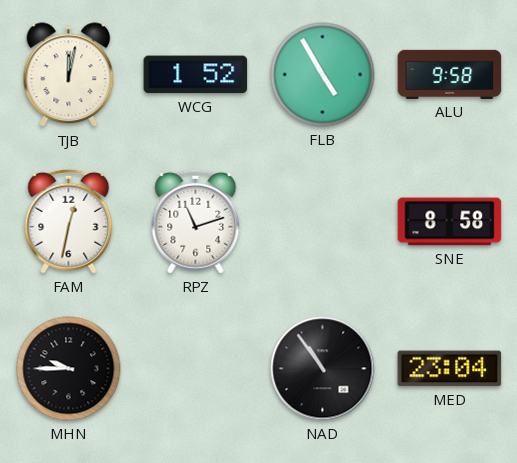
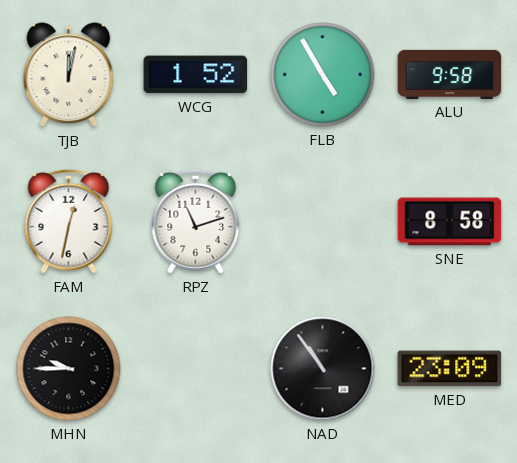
MED: 23:04 -> 23:09 (450, 369)
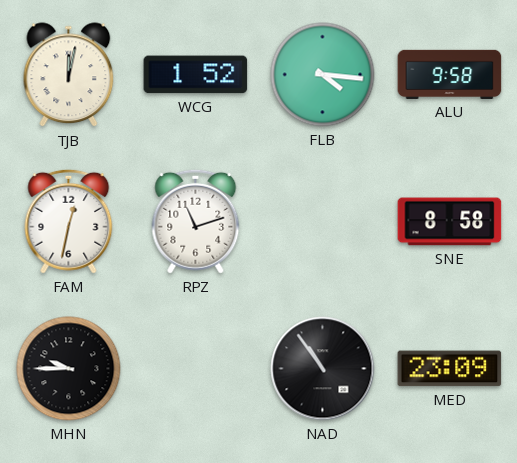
FLB: 4:55 -> 4:16 (323, 75)
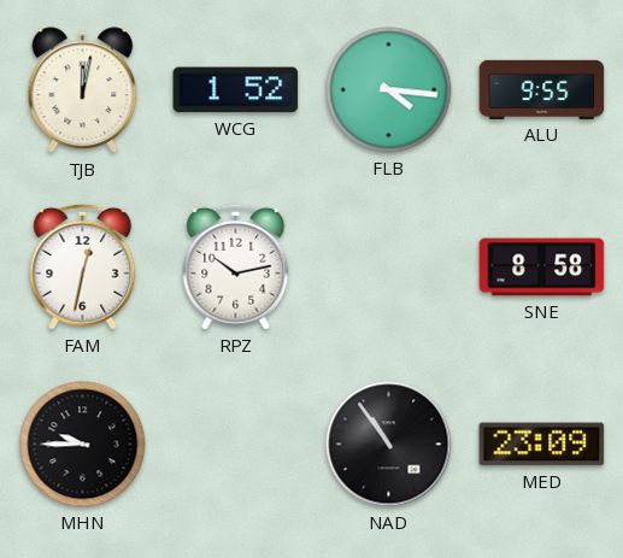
ALU: 9:58 -> 9:55 (542, 89)
RPZ: 11:12 -> 10:13 (236, 266)
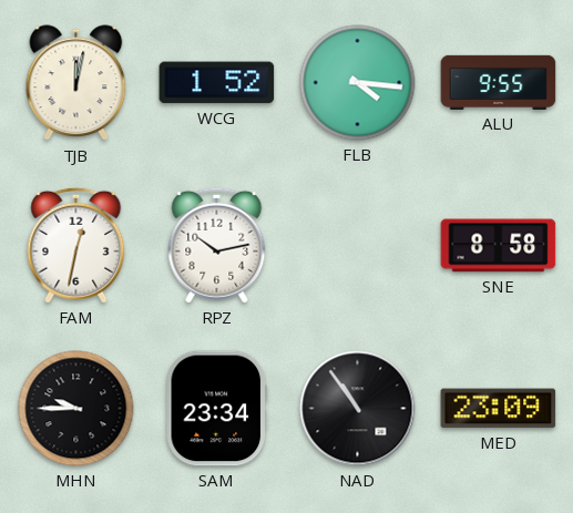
SAM: none -> 23:34 (216, 409)
